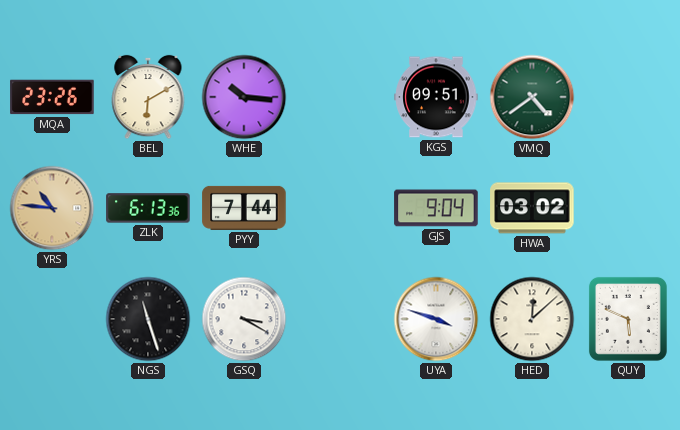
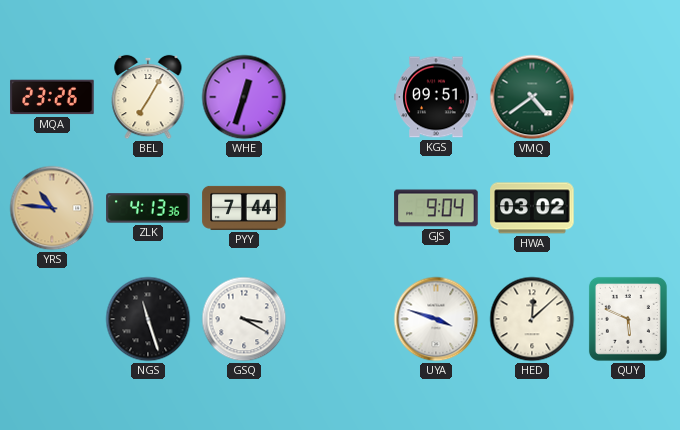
BEL: 6:10 -> 7:05 (148, 97)
WHE: 10:16 -> 12:33 (244, 97)
ZLK: 6:13 -> 4:13 (148, 208)
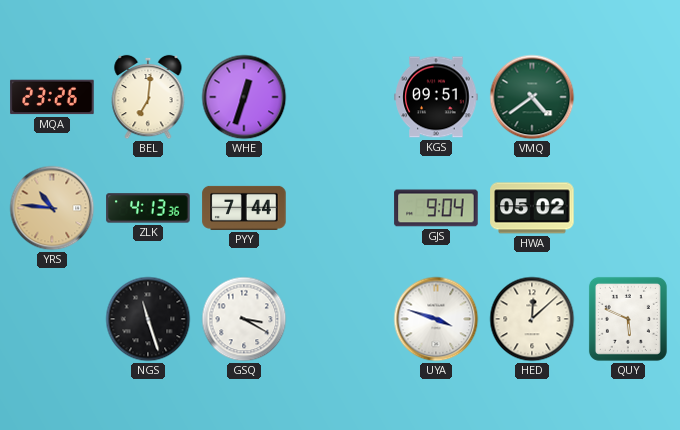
BEL: 7:05 -> 7:01 (148, 97)
HWA: 03:02 -> 05:02 (532, 208)
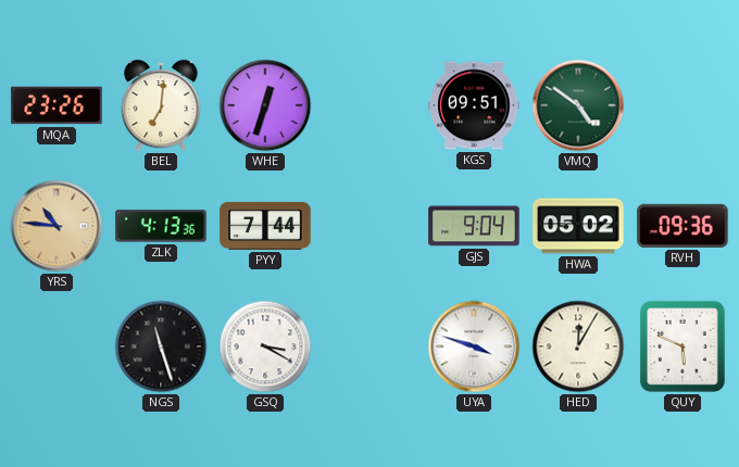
VMQ: 4:39 -> 4:51 (578, 105)
RVH: none -> 09:36 (682, 226)
HED: 12:08 -> 12:05 (578, 346)
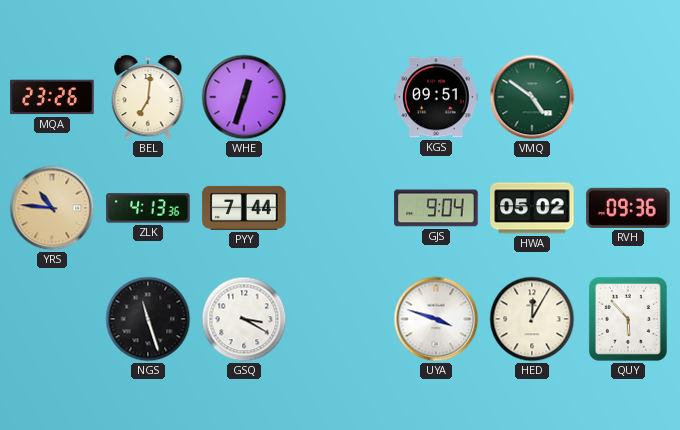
QUY: 5:49 -> 5:53 (628, 319)
